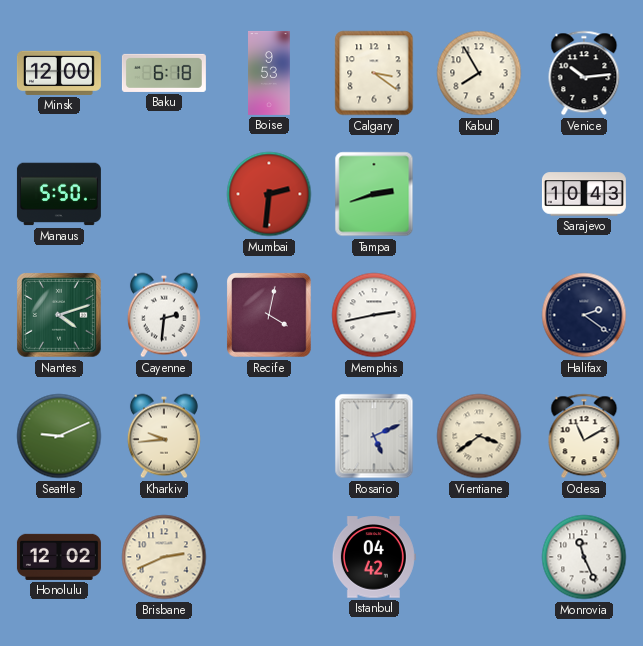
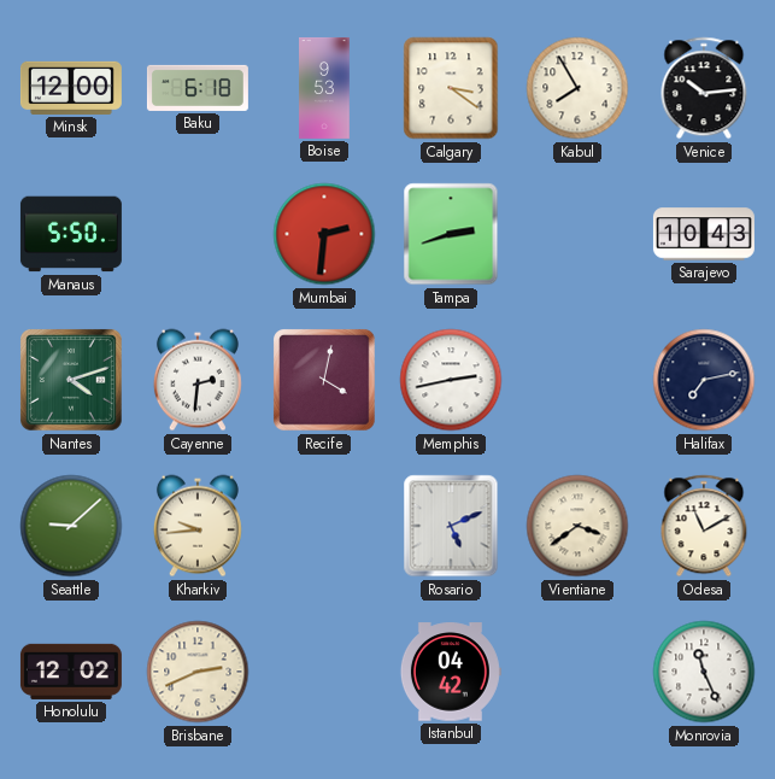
Halifax: 2:21 -> 7:13 (704, 380)
Seattle: 9:11 -> 9:08 (71, 526)
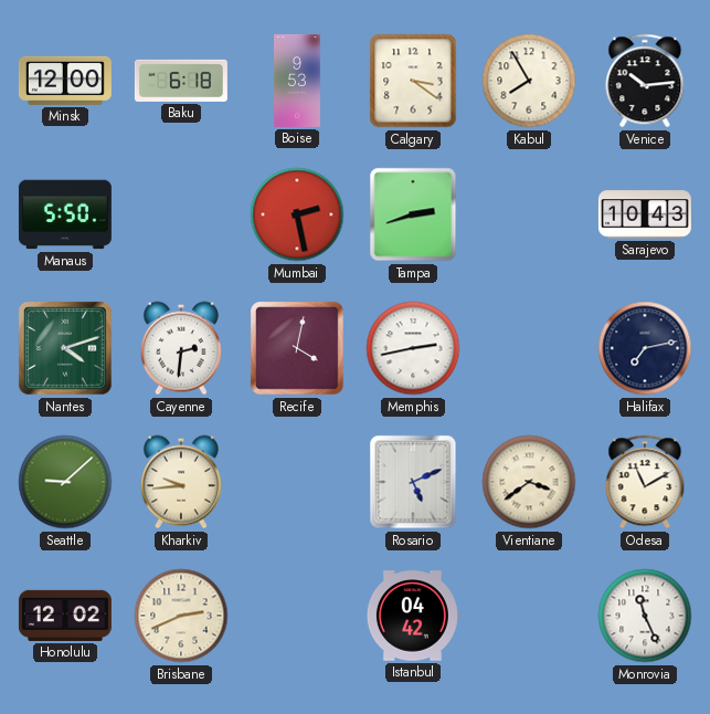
Mumbai: 2:31 -> 2:28 (297, 214)
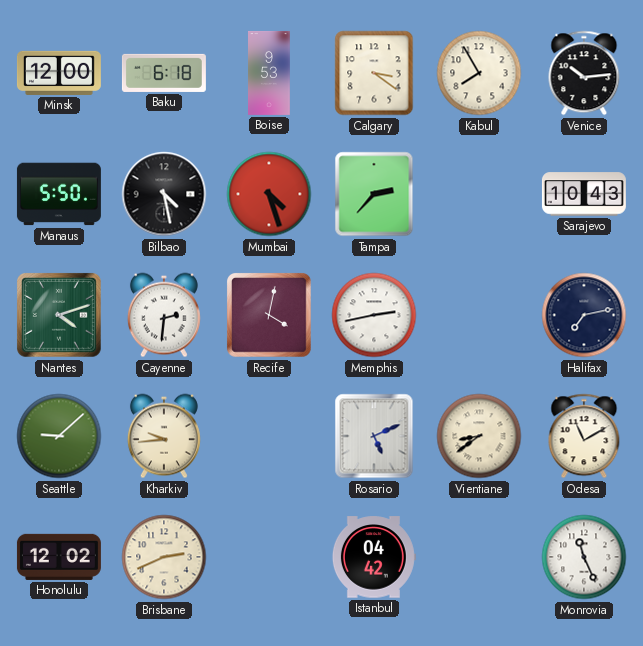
Bilbao: none -> 4:28 (164, 194)
Mumbai: 2:28 -> 4:27 (269, 194)
Tampa: 2:42 -> 2:37 (374, 194)
Vientiane: 3:39 -> 8:39 (479, 436)
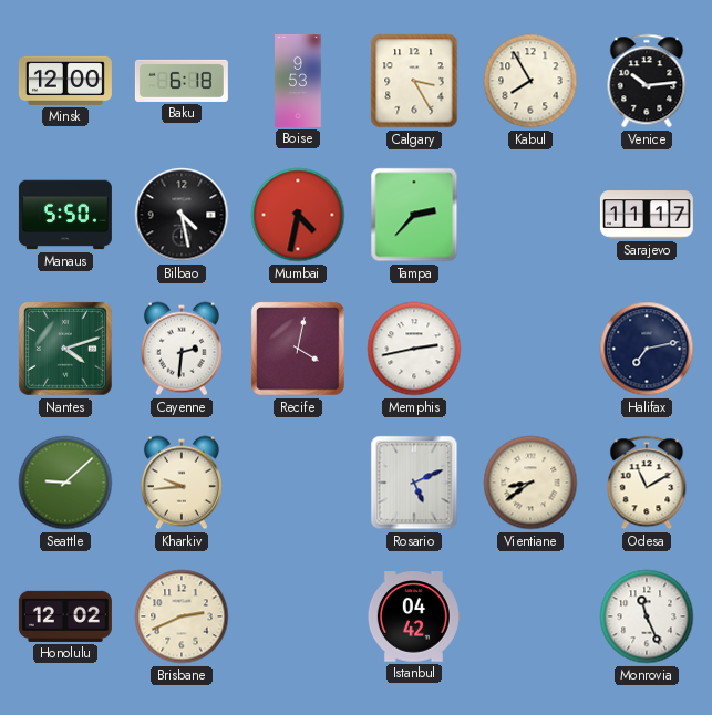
Calgary: 3:21 -> 3:25 (414, 81)
Mumbai: 4:27 -> 4:32 (298, 215)
Sarajevo: 10:43 -> 11:17 (647, 215)
